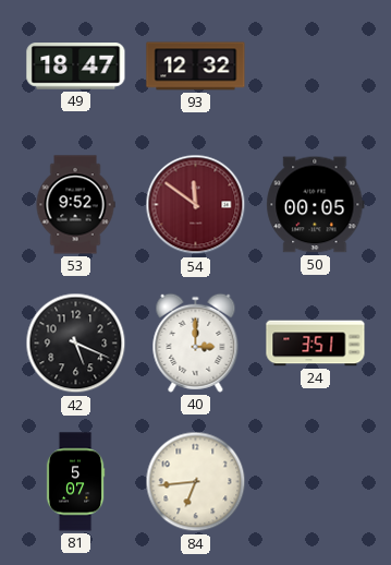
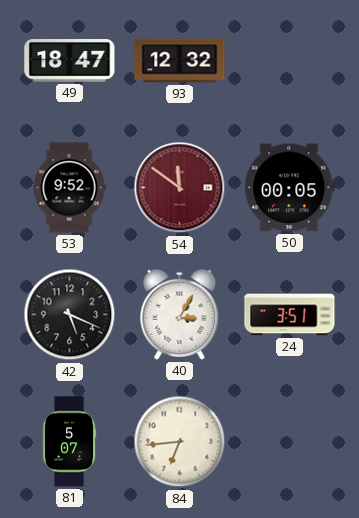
40: 3:00 -> 3:05 (180, 314)
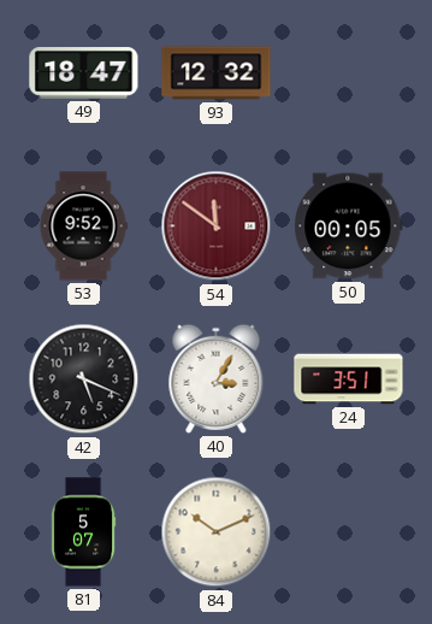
84: 6:44 -> 10:11 (217, 532)
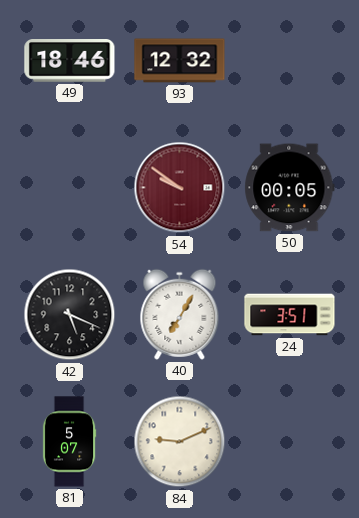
49: 18:47 -> 18:46 (70, 61)
53: 9:52 -> none (83, 226)
54: 11:51 -> 9:51 (180, 188)
40: 3:05 -> 7:05 (180, 314)
84: 10:11 -> 9:11 (180, 442)
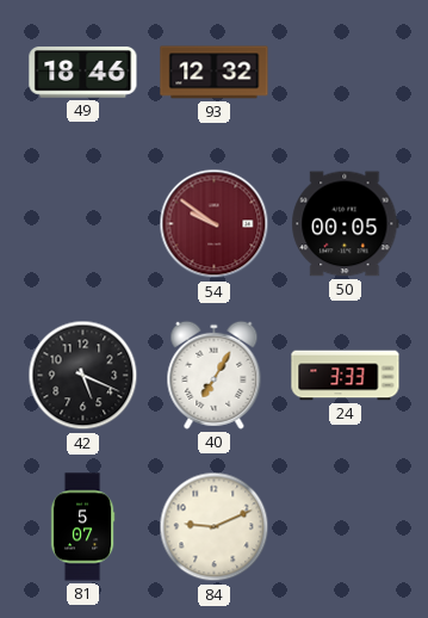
24: 3:51 -> 3:33 (346, 376)
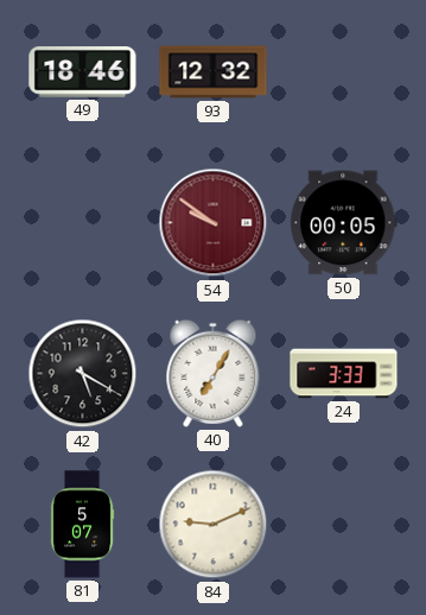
42: 5:19 -> 5:20 (83, 374)
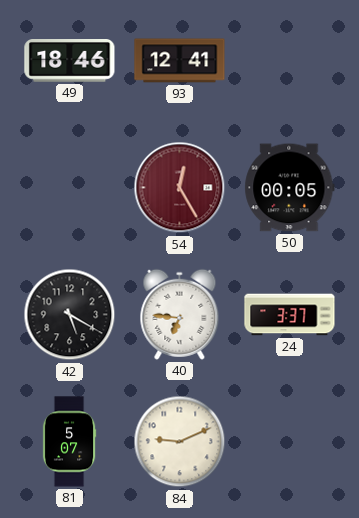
93: 12:32 -> 12:41 (180, 61)
54: 9:51 -> 12:25 (180, 188)
40: 7:05 -> 6:46 (180, 314)
24: 3:33 -> 3:37 (290, 315)
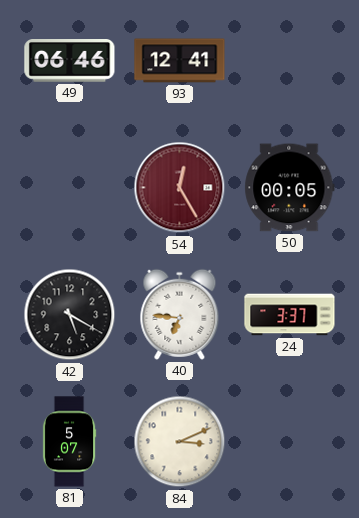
49: 18:46 -> 06:46 (70, 61)
84: 9:11 -> 3:11 (180, 442)
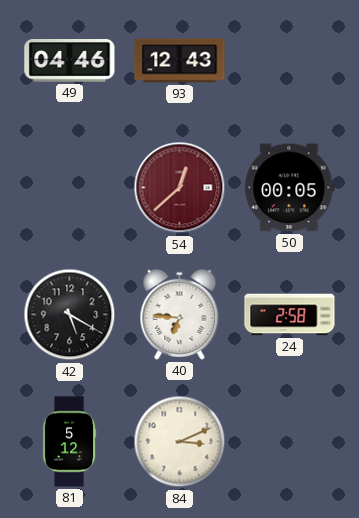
49: 06:46 -> 04:46 (70, 61)
93: 12:41 -> 12:43 (180, 61)
54: 12:25 -> 12:38 (180, 188)
24: 3:37 -> 2:58 (290, 315)
81: 5:07 -> 5:12 (69, 442)
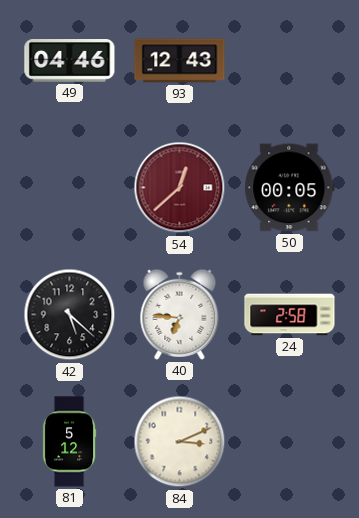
42: 5:20 -> 5:22 (70, 315)
